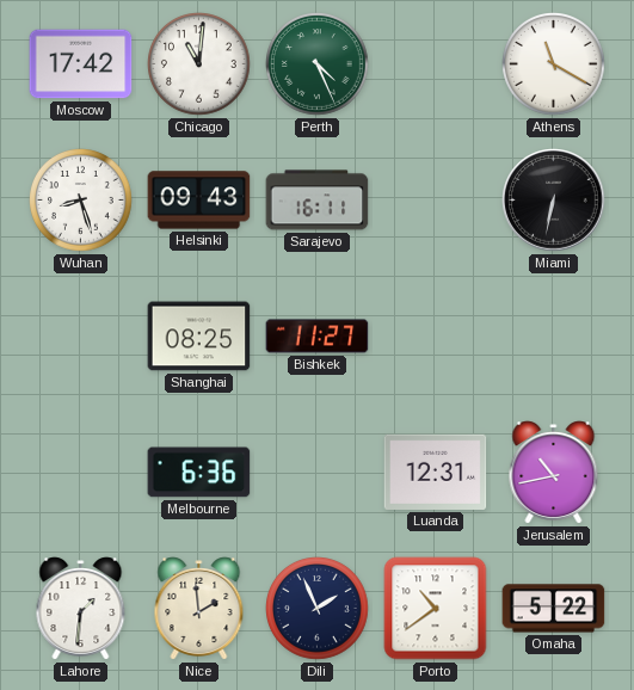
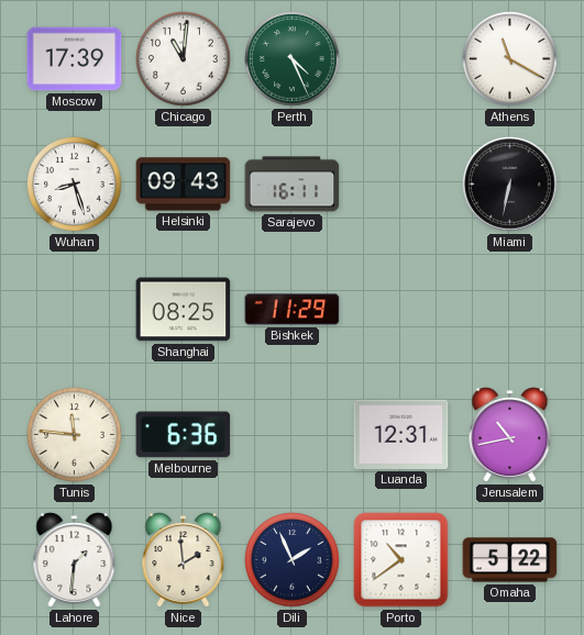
Moscow: 17:42 -> 17:39 (75, 59)
Bishkek: 11:27 -> 11:29 (293, 310)
Tunis: none -> 11:46 (75, 435)
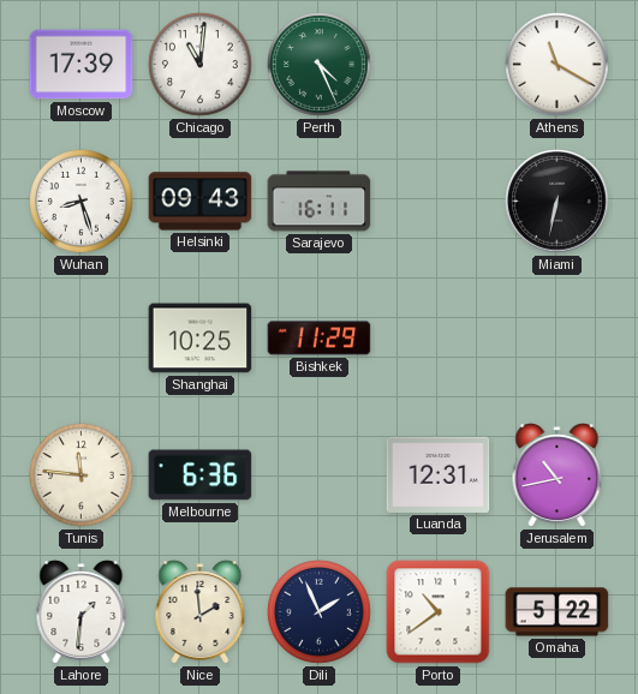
Shanghai: 08:25 -> 10:25 (201, 339)
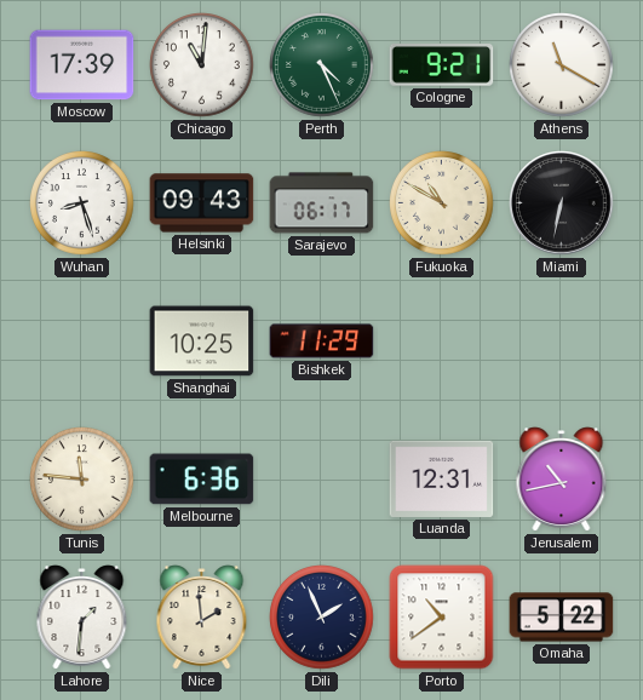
Cologne: none -> 9:21 (442, 65)
Sarajevo: 16:11 -> 06:17 (322, 203)
Fukuoka: none -> 10:50 (442, 203)
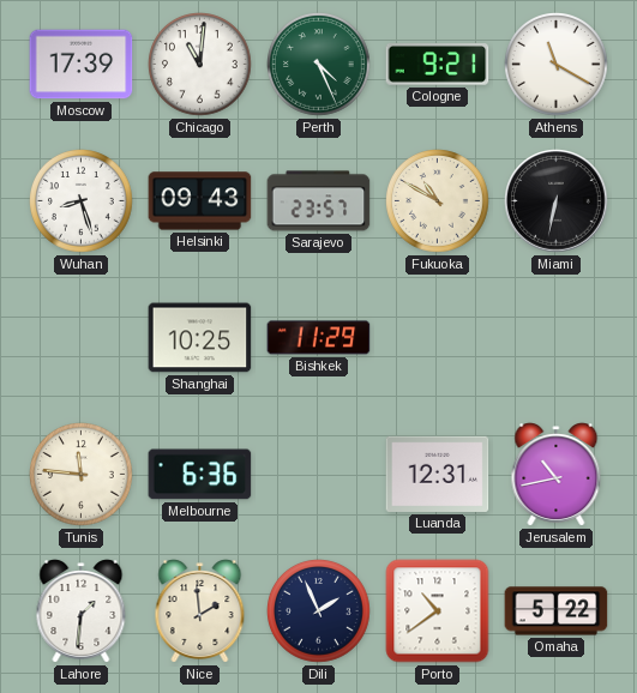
Sarajevo: 06:17 -> 23:57 (319, 201)
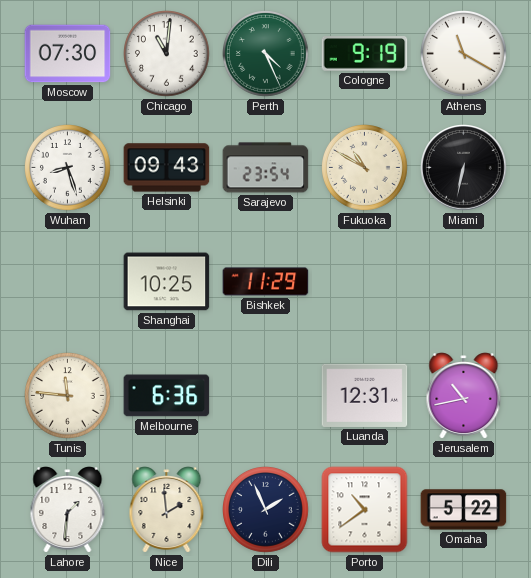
Moscow: 17:39 -> 07:30 (68, 54)
Cologne: 9:21 -> 9:19 (365, 54)
Sarajevo: 23:57 -> 23:54 (266, 168)
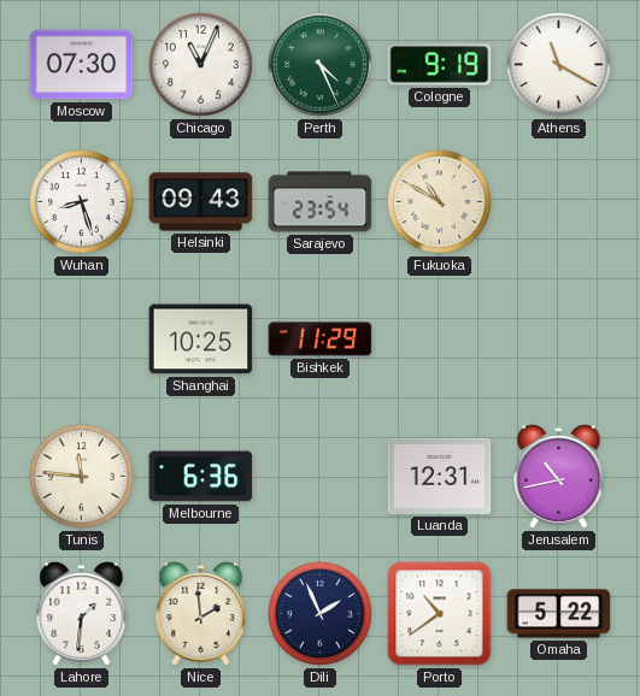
Chicago: 11:01 -> 11:04 (201, 65)
Miami: 6:32 -> none (464, 168)
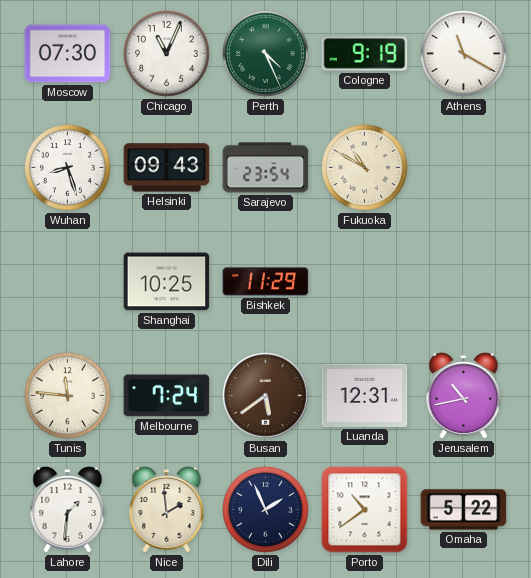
Melbourne: 6:36 -> 7:24 (167, 396)
Busan: none -> 5:39 (266, 396)
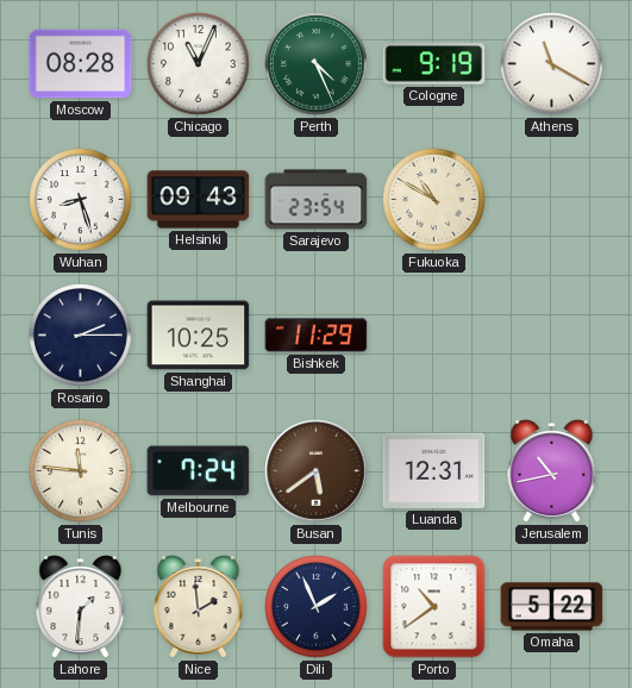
Moscow: 07:30 -> 08:28 (81, 64)
Rosario: none -> 2:15 (81, 336)
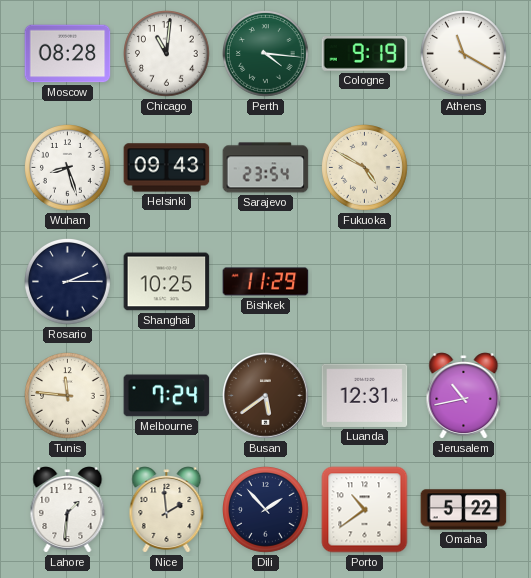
Chicago: 11:04 -> 11:01 (167, 54)
Perth: 4:26 -> 4:16 (266, 54)
Fukuoka: 10:50 -> 4:50 (365, 168)
Dili: 1:56 -> 1:53 (266, 510)
